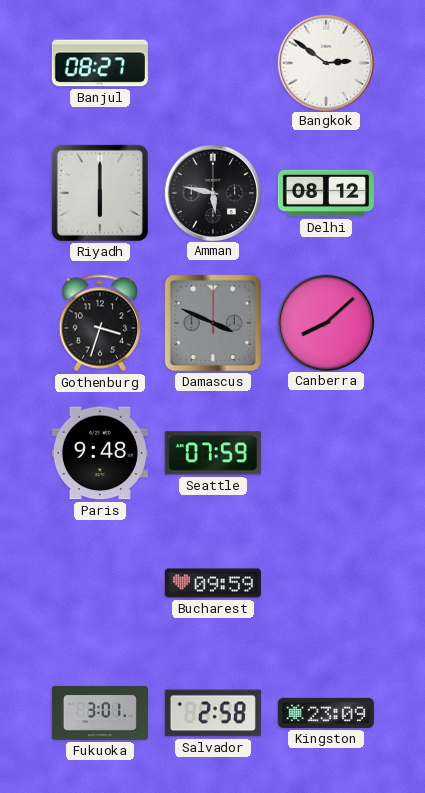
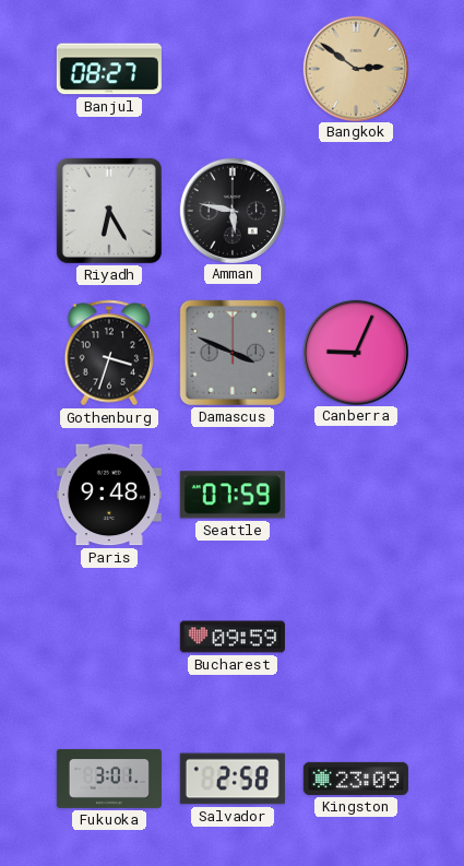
Bangkok dial: white -> champagne (355, 68)
Riyadh: 6:00 -> 6:25 (109, 211)
Delhi: 08:12 -> none (326, 193)
Canberra: 8:08 -> 9:04 (355, 352)
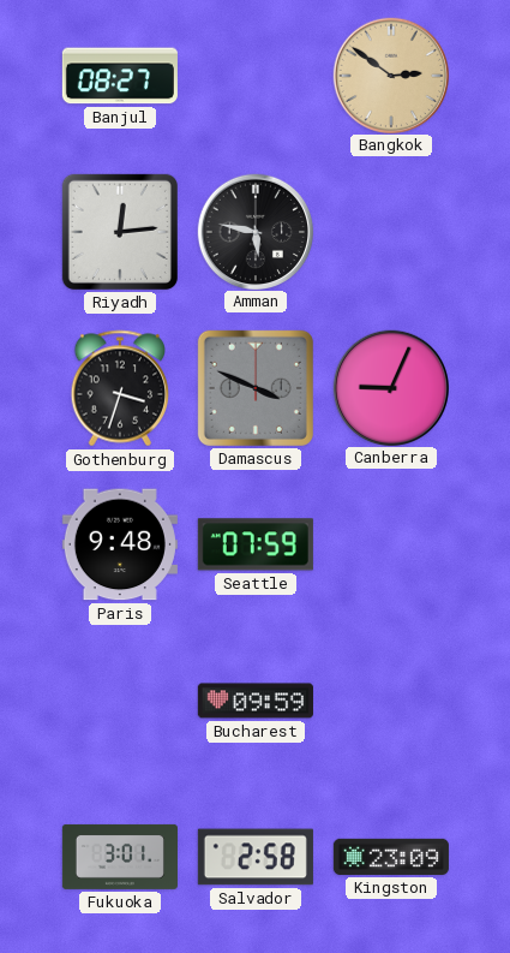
Riyadh: 6:25 -> 12:14 (120, 232)
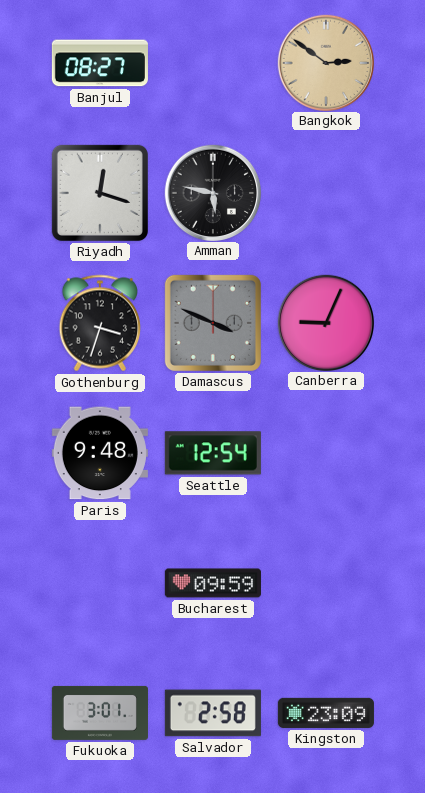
Riyadh: 12:14 -> 12:18 (100, 193)
Seattle: 07:59 -> 12:54 (213, 453)
